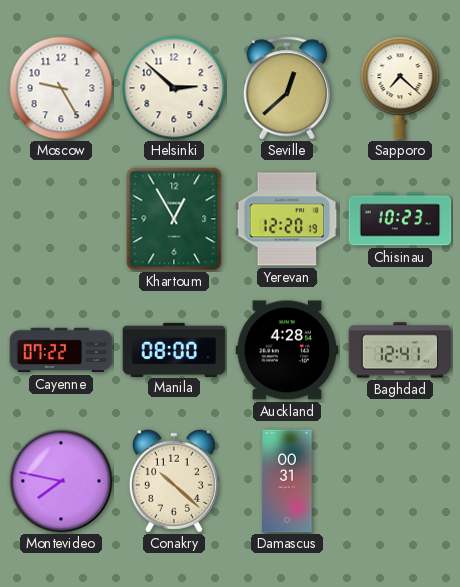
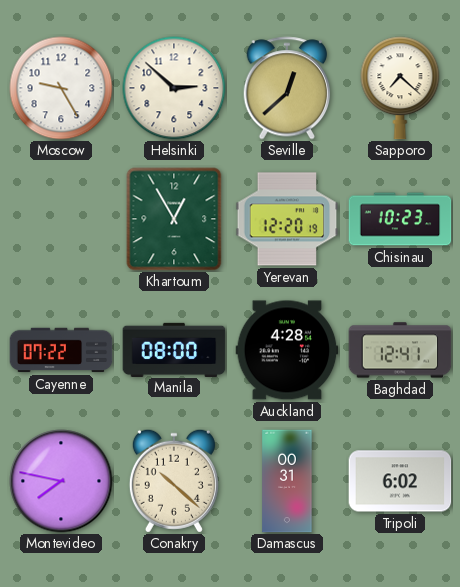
Tripoli: none -> 6:02 (400, 481)
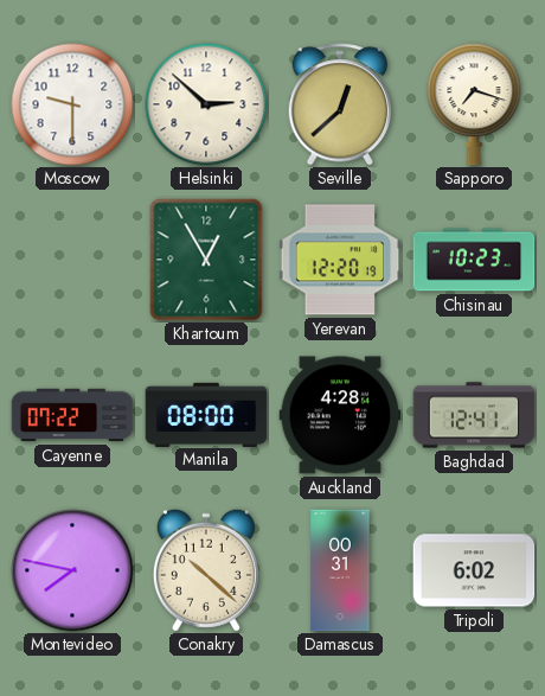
Moscow: 9:25 -> 9:30 (72, 104)
Sapporo: 7:22 -> 7:18 (474, 104)
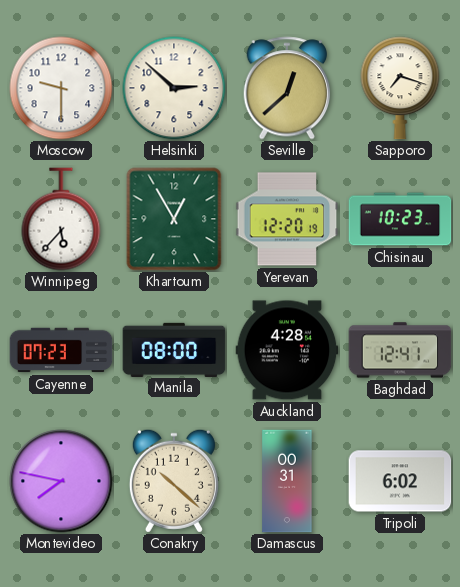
Winnipeg: none -> 5:37 (61, 219)
Cayenne: 07:22 -> 07:23 (61, 350)
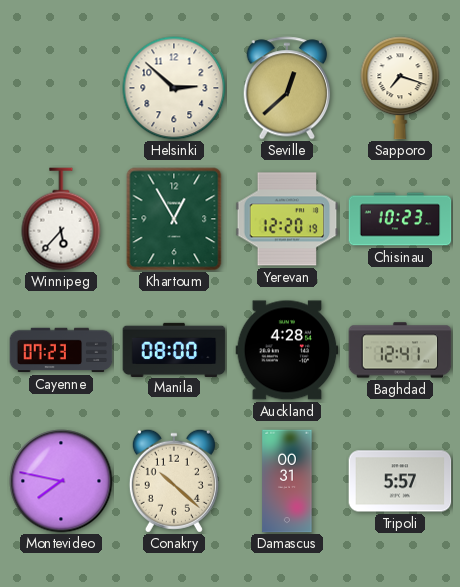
Moscow: 9:30 -> none (61, 88)
Tripoli: 6:02 -> 5:57 (400, 481)
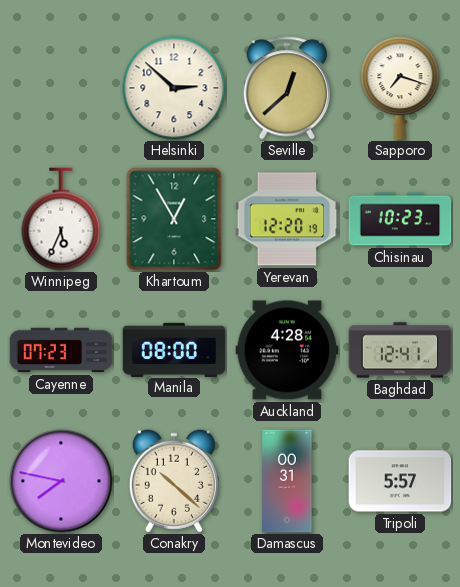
Winnipeg: 5:37 -> 5:34 (61, 219)
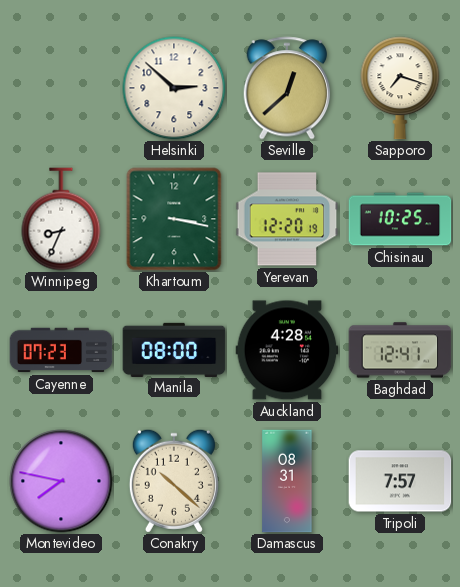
Winnipeg: 5:34 -> 8:34 (61, 219)
Khartoum: 12:55 -> 3:17 (174, 219)
Chisinau: 10:23 -> 10:25 (400, 219)
Damascus: 00:31 -> 08:31 (287, 481)
Tripoli: 5:57 -> 7:57 (400, 481)
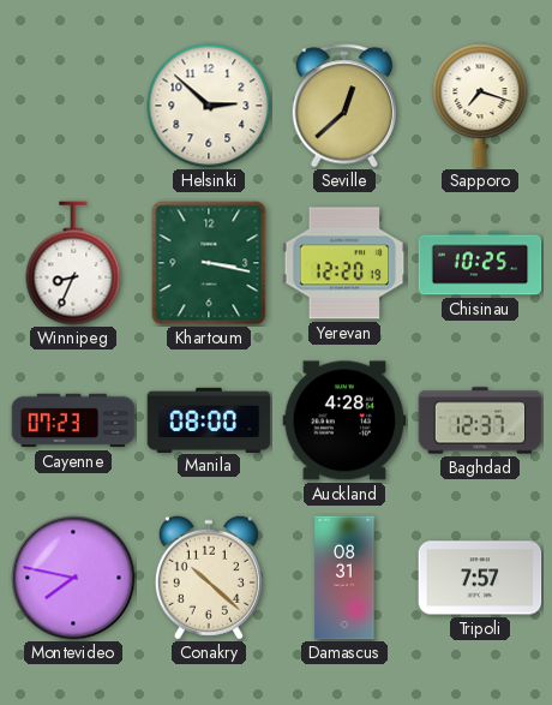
Baghdad: 12:41 -> 12:37 (480, 420)
